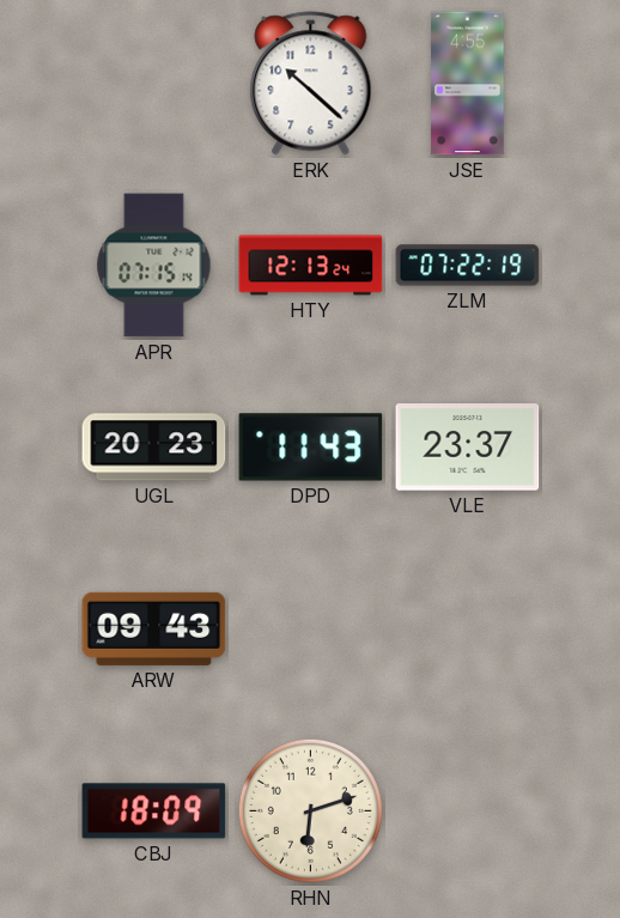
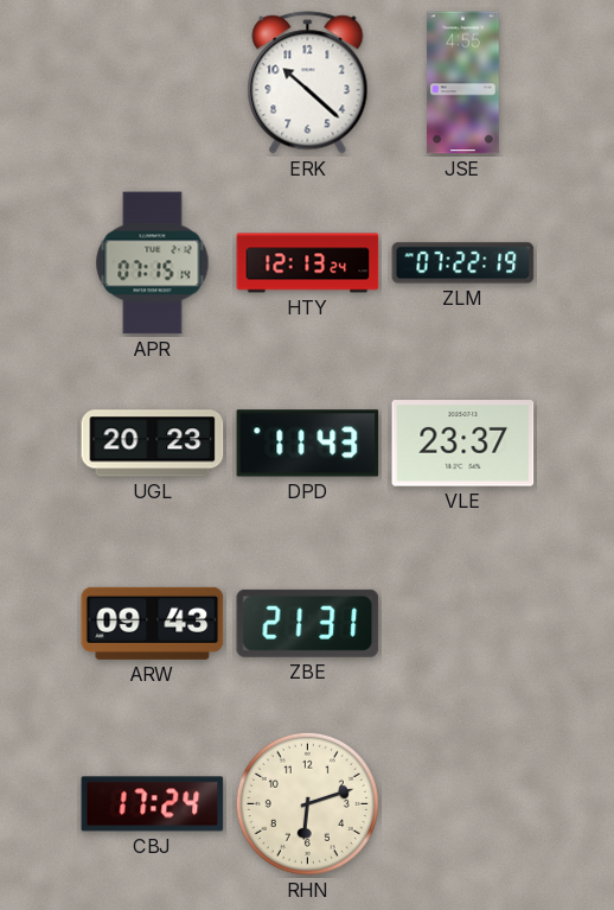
ZBE: none -> 21:31 (308, 623)
CBJ: 18:09 -> 17:24 (153, 804)
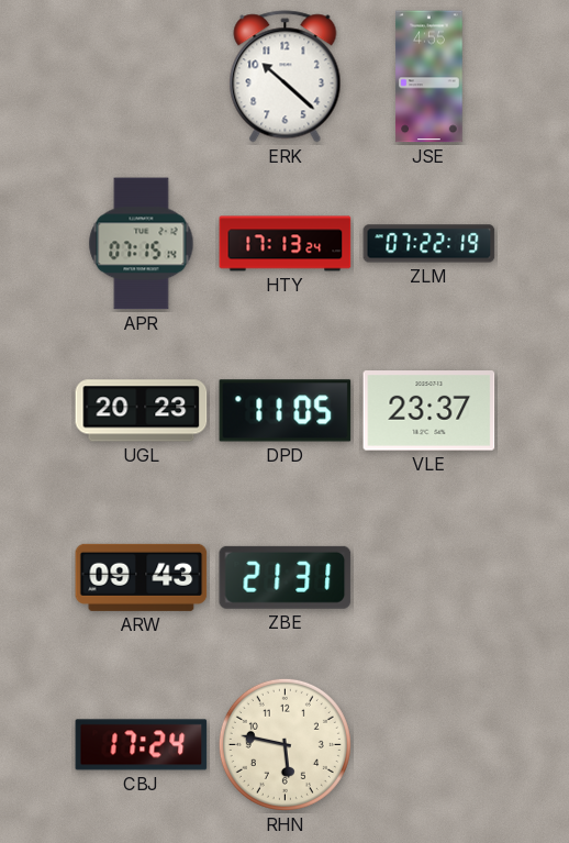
HTY: 12:13 -> 17:13 (286, 244)
DPD: 11:43 -> 11:05 (286, 411)
RHN: 6:12 -> 5:47 (284, 744)
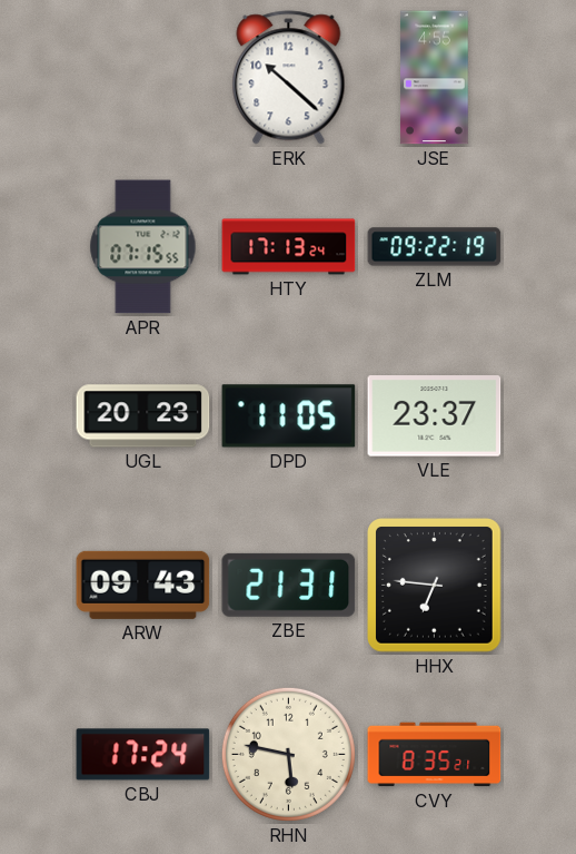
APR: 07:15:14 -> 07:15:55 (143, 247)
ZLM: 07:22 -> 09:22 (435, 247)
HHX: none -> 6:46 (435, 586)
CVY: none -> 8:35 (435, 755)
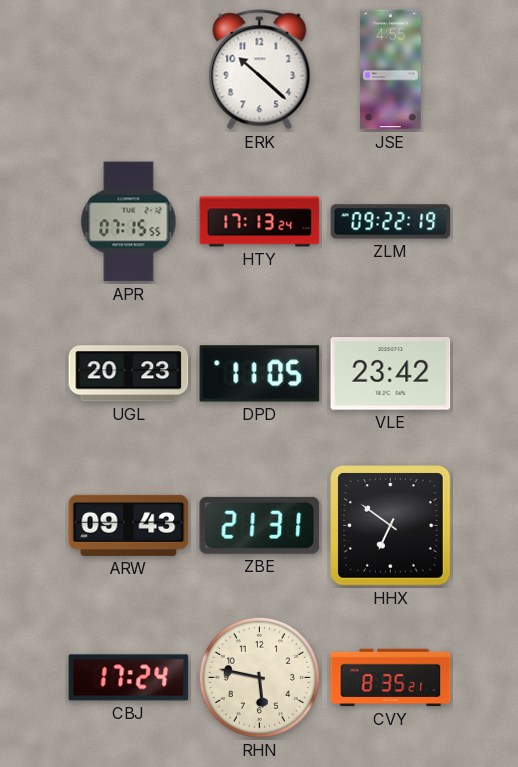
VLE: 23:37 -> 23:42 (391, 374)
HHX: 6:46 -> 6:51 (391, 526)
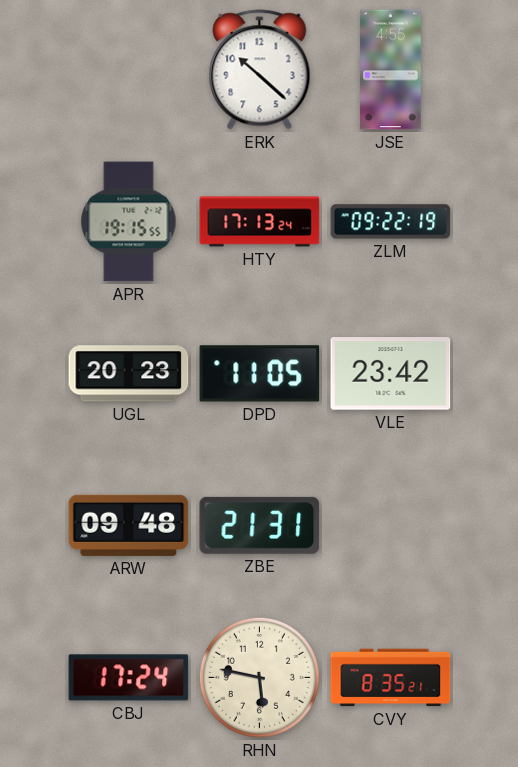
APR: 07:15 -> 19:15 (129, 222)
ARW: 09:43 -> 09:48 (129, 525)
HHX: 6:51 -> none (391, 526)
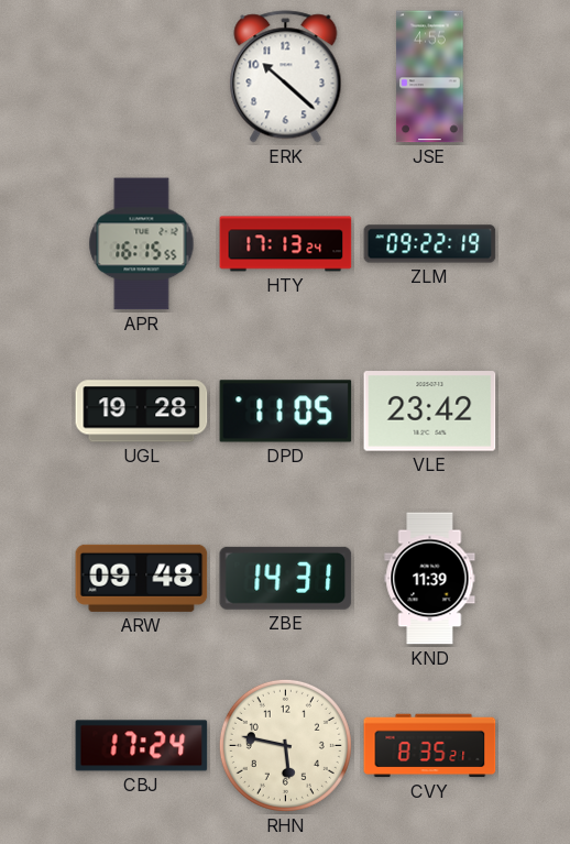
APR: 19:15 -> 16:15 (142, 244)
UGL: 20:23 -> 19:28 (142, 412)
ZBE: 21:31 -> 14:31 (286, 578)
KND: none -> 11:39 (430, 579)
